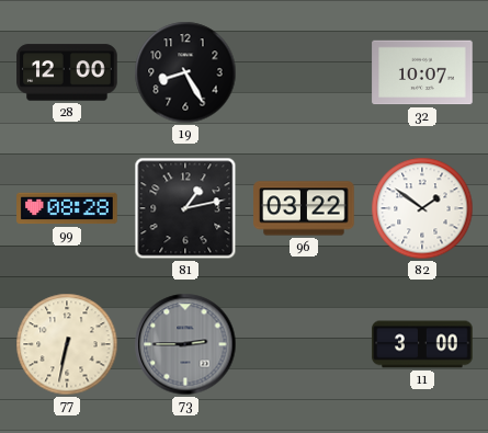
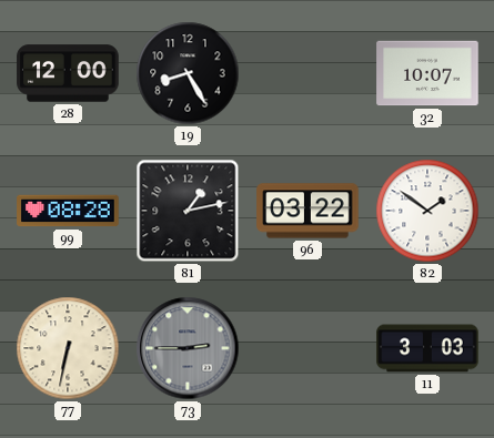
11: 3:00 -> 3:03 (427, 348)
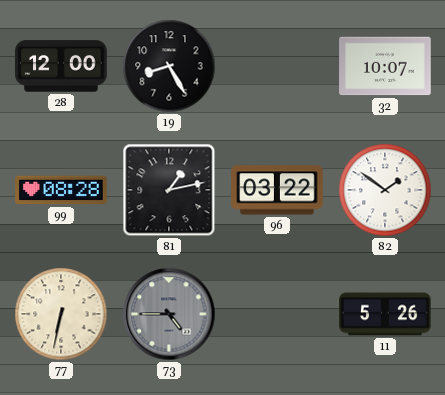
73: 2:45 -> 4:45 (169, 314)
11: 3:03 -> 5:26 (385, 314)
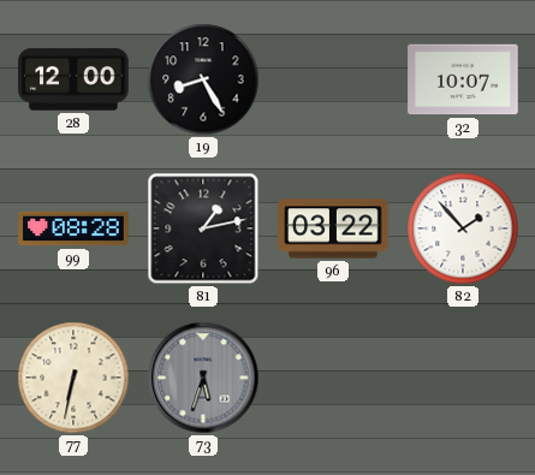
82: 1:51 -> 1:53 (463, 228)
73: 4:45 -> 5:33 (203, 378)
11: 5:26 -> none (385, 314)
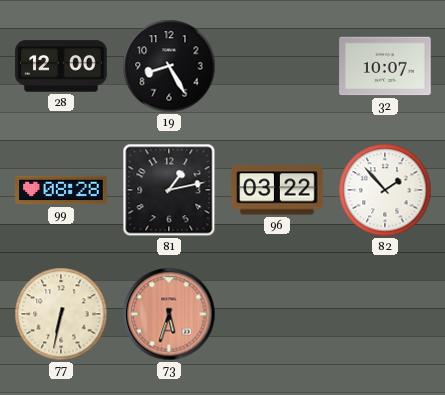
73 dial: grey -> salmon (169, 314)
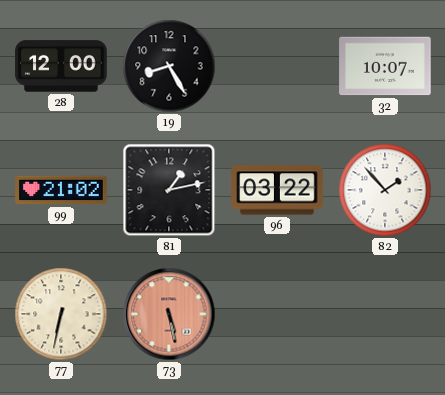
99: 08:28 -> 21:02 (61, 190)
73: 5:33 -> 5:28 (169, 314)
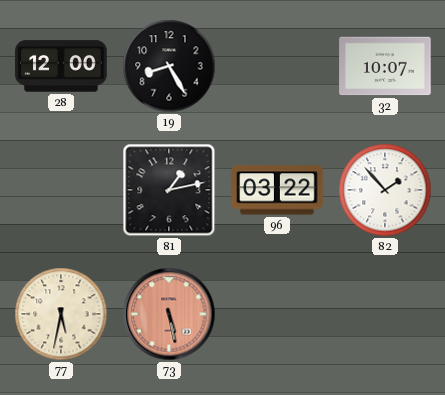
99: 21:02 -> none (61, 190)
77: 6:32 -> 5:32 (61, 314)
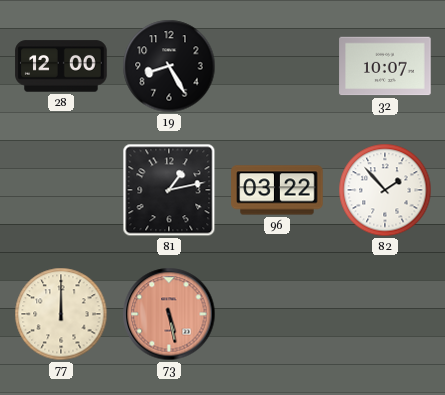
77: 5:32 -> 12:00 (61, 314)
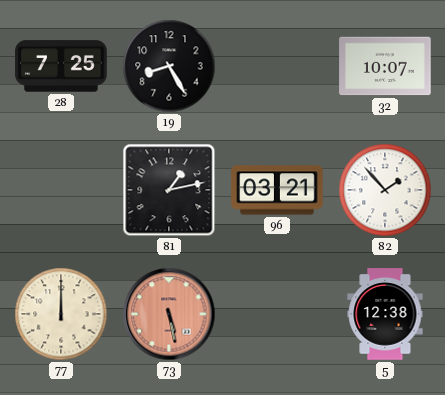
28: 12:00 -> 7:25 (61, 66)
96: 03:22 -> 03:21 (277, 190)
5: none -> 12:38 (385, 314)
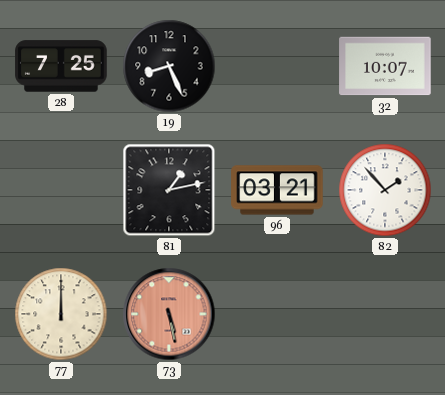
19: 8:25 -> 8:26 (169, 66)
5: 12:38 -> none (385, 314)
